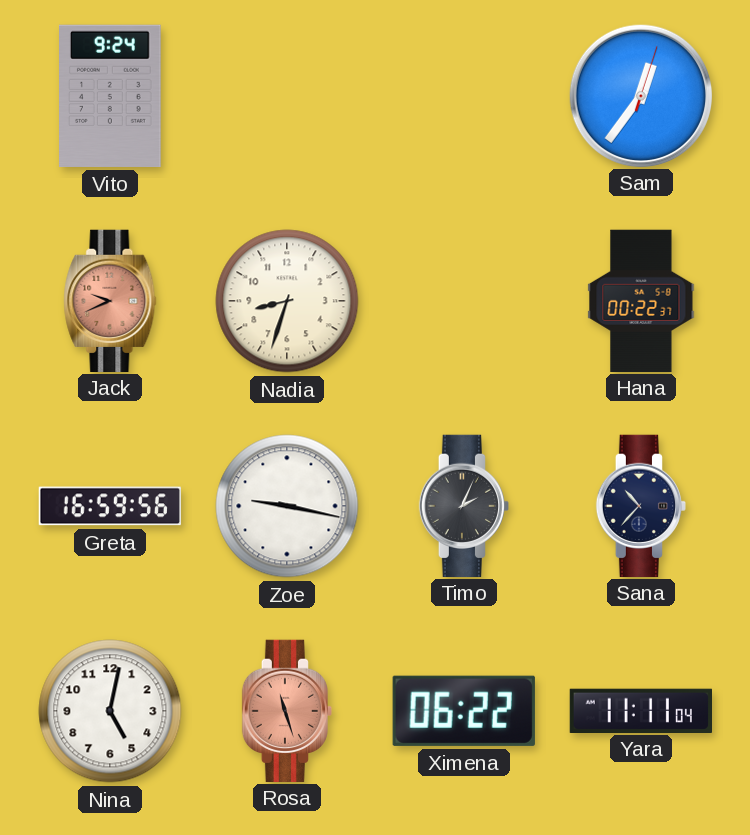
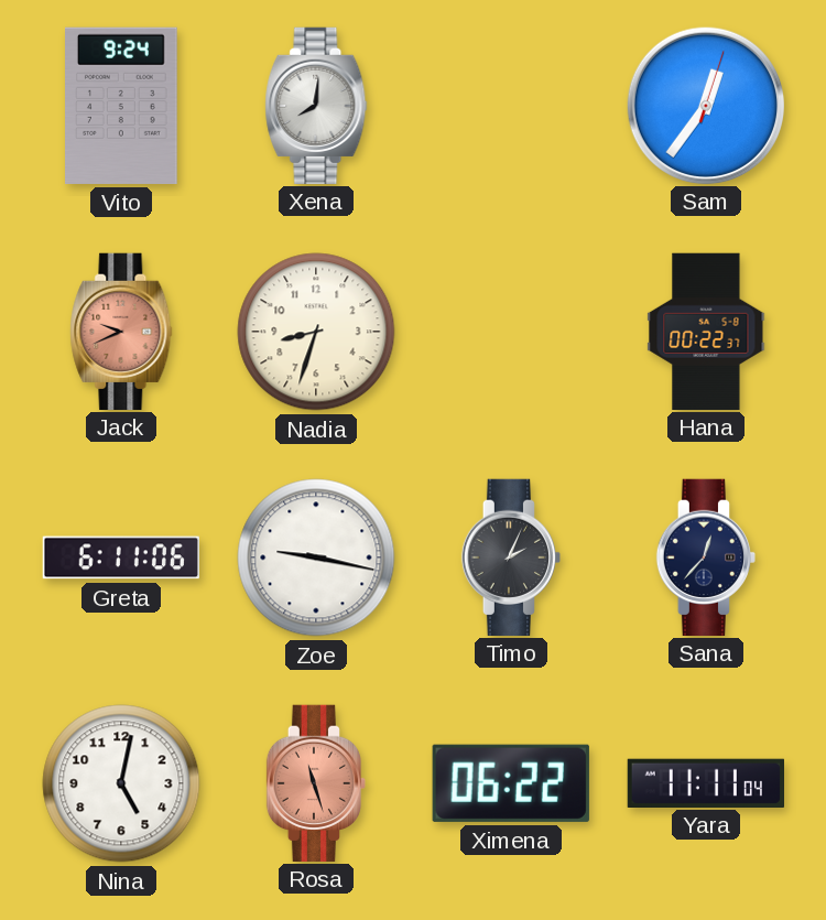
Xena: none -> 8:01 (316, 105)
Greta: 16:59 -> 6:11 (120, 558)
Sana: 10:37 -> 12:37 (705, 556)
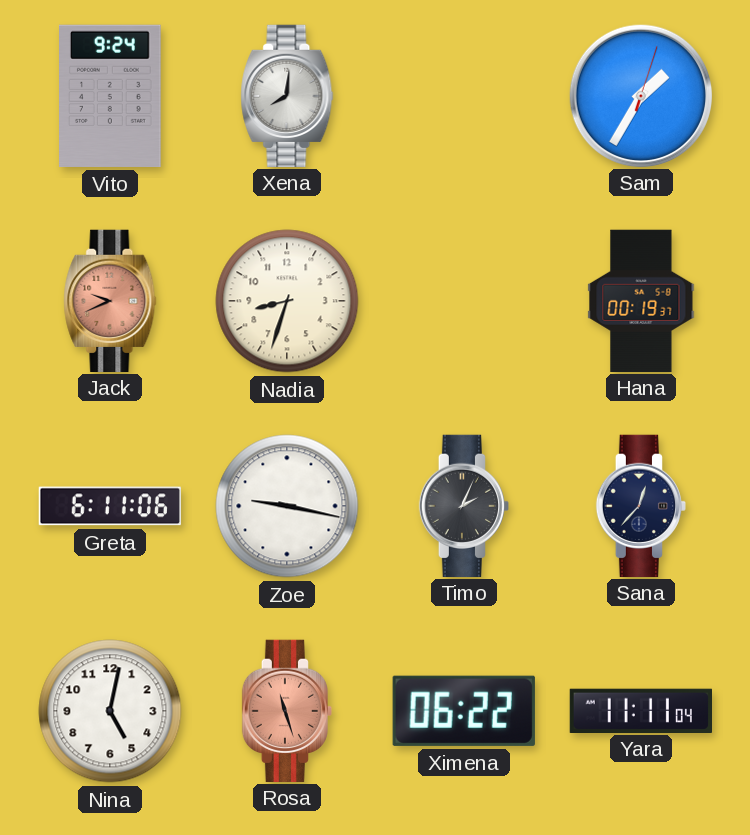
Sam: 12:36 -> 1:35 (640, 95)
Hana: 00:22 -> 00:19 (641, 300)
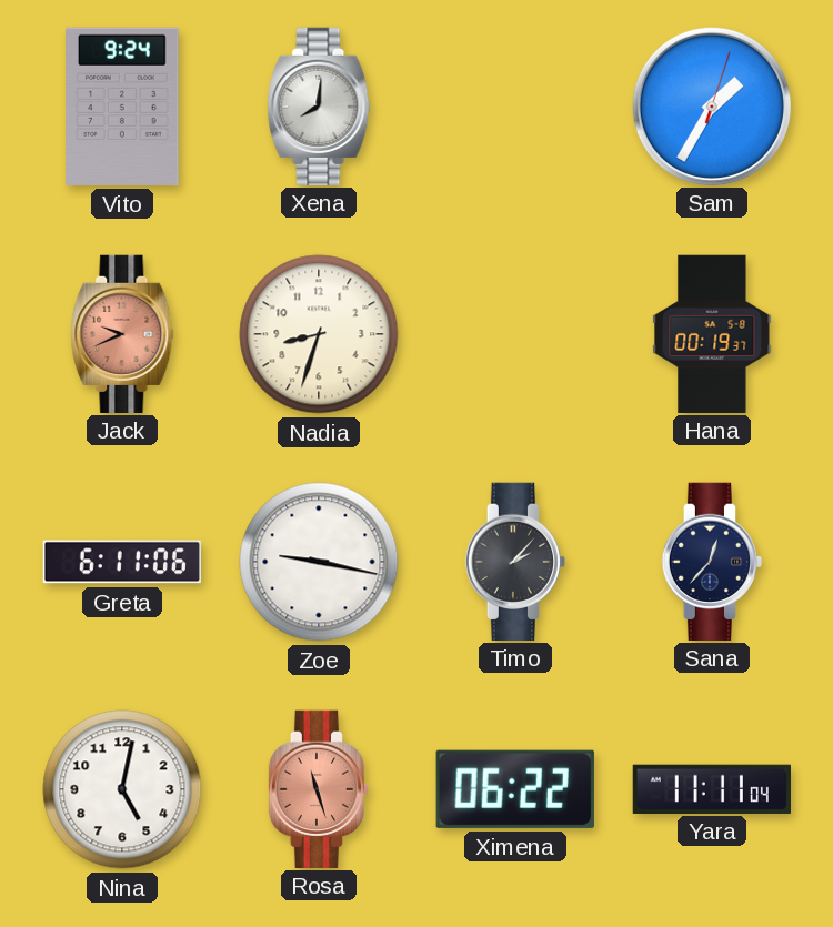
Timo: 2:04 -> 2:07 (514, 561)
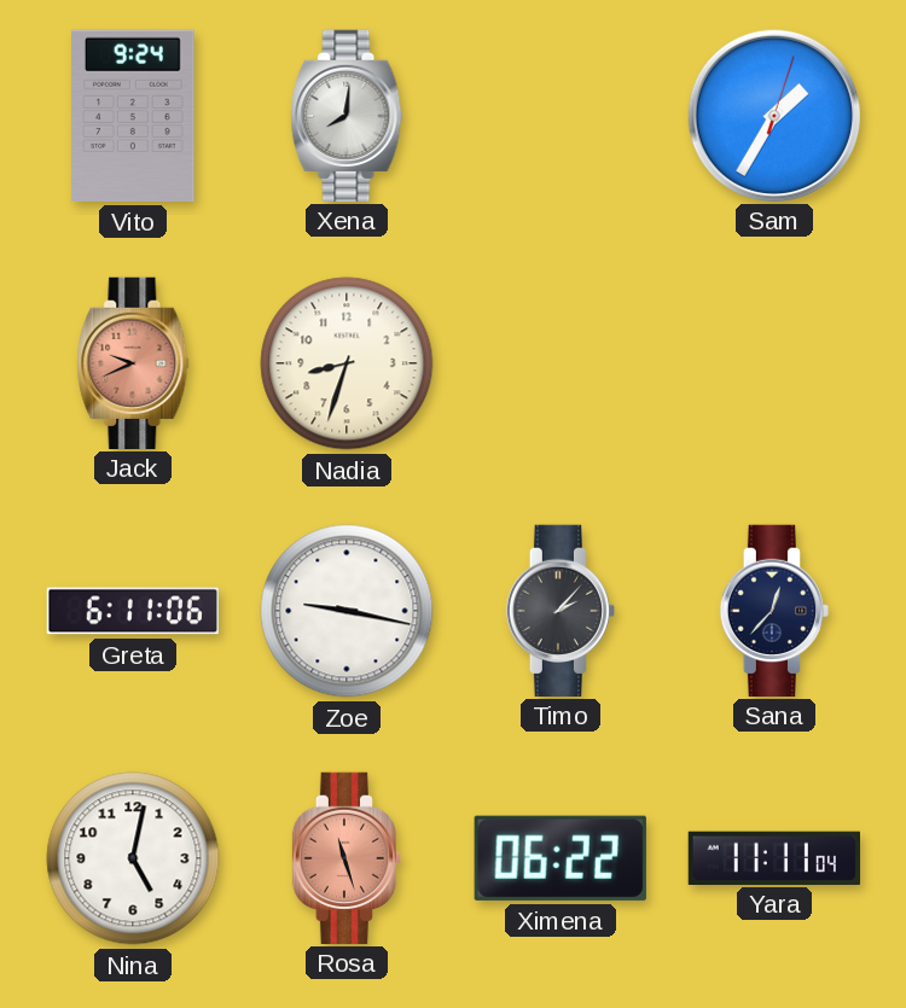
Hana: 00:19 -> none (712, 333)
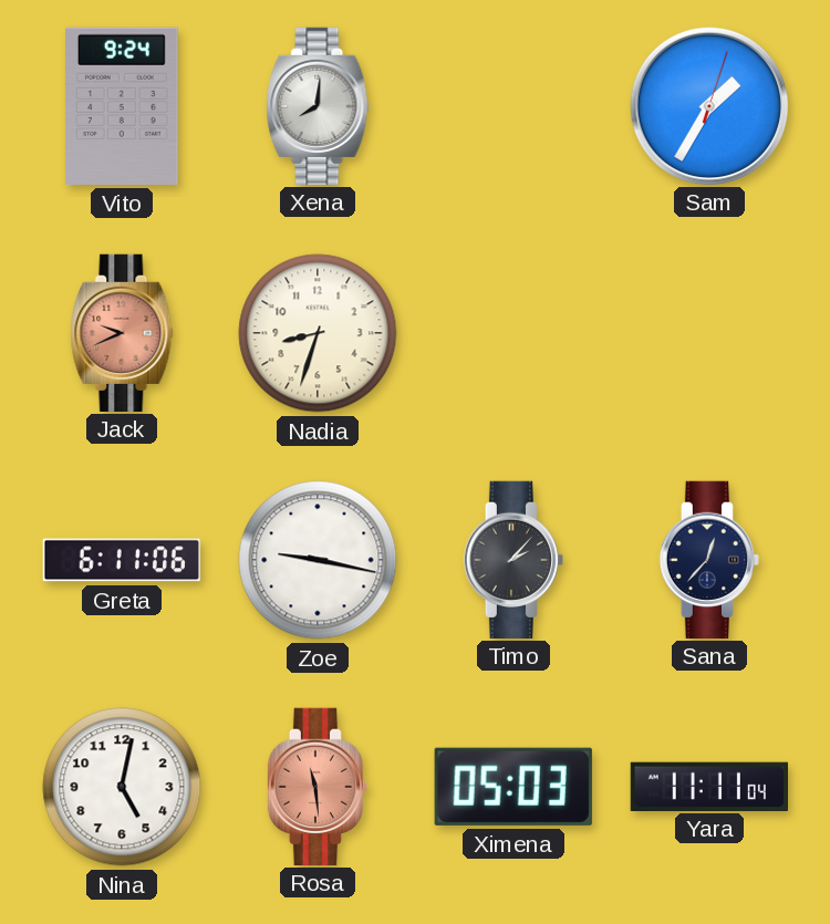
Rosa: 11:27 -> 11:29 (317, 786)
Ximena: 06:22 -> 05:03 (513, 787)
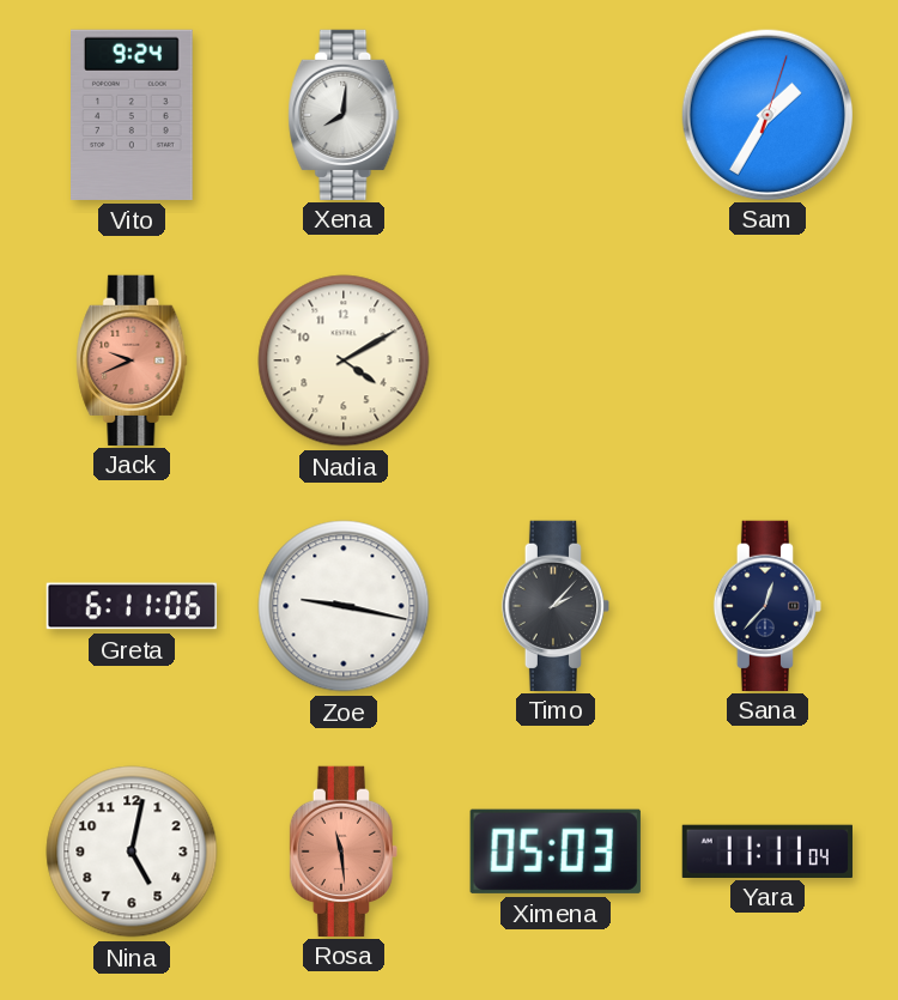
Nadia: 8:33 -> 4:10 (344, 360)
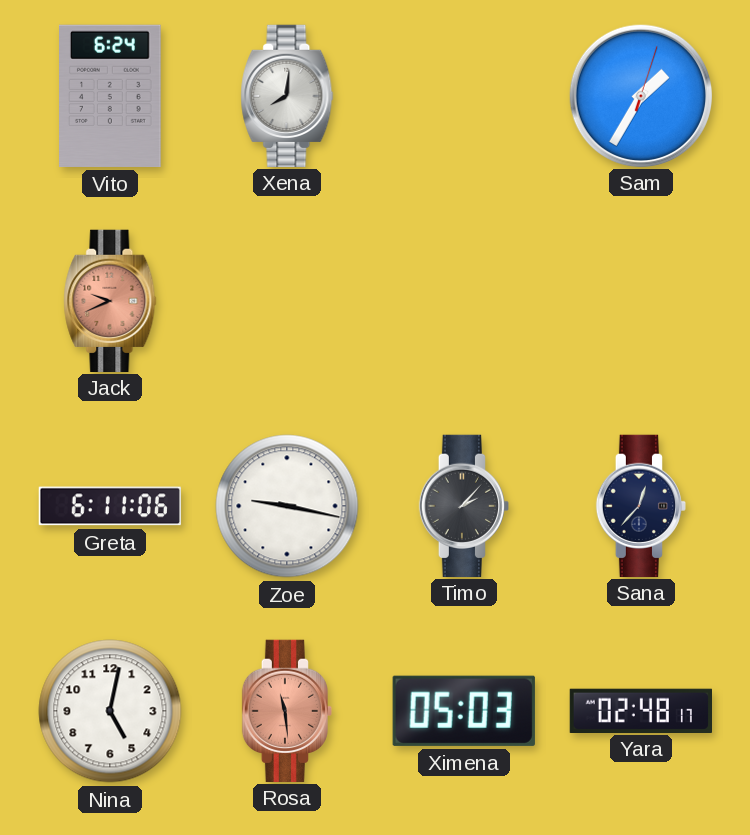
Vito: 9:24 -> 6:24 (111, 96)
Nadia: 4:10 -> none (344, 360)
Yara: 11:11 -> 02:48 (640, 710)
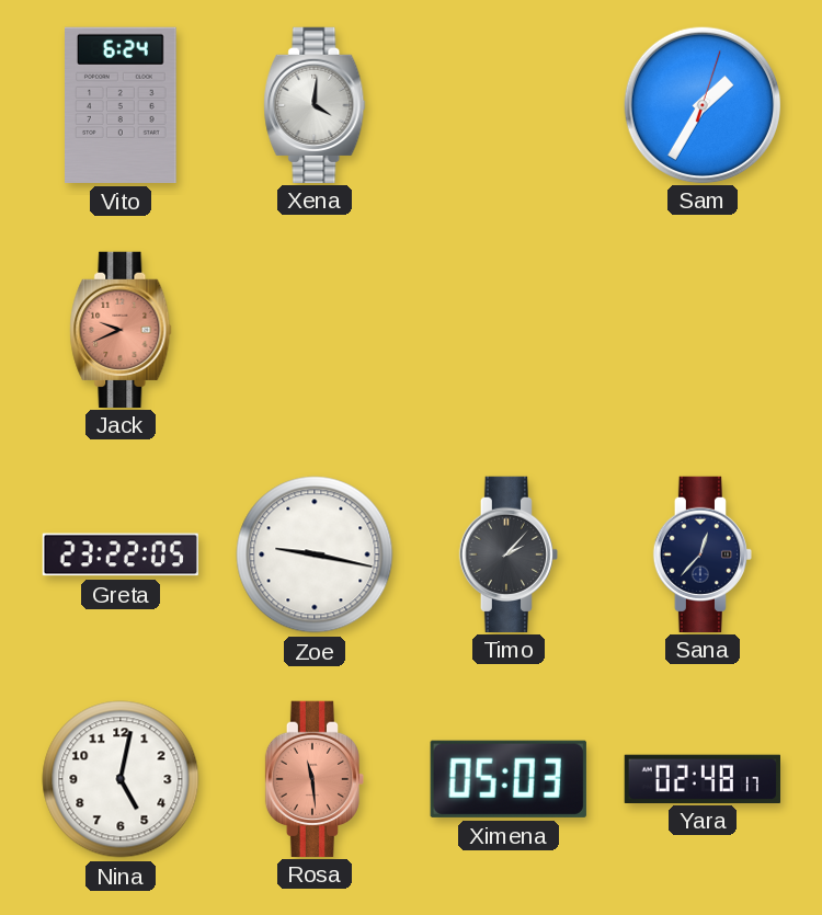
Xena: 8:01 -> 4:01 (315, 104)
Greta: 6:11 -> 23:22 (119, 554)
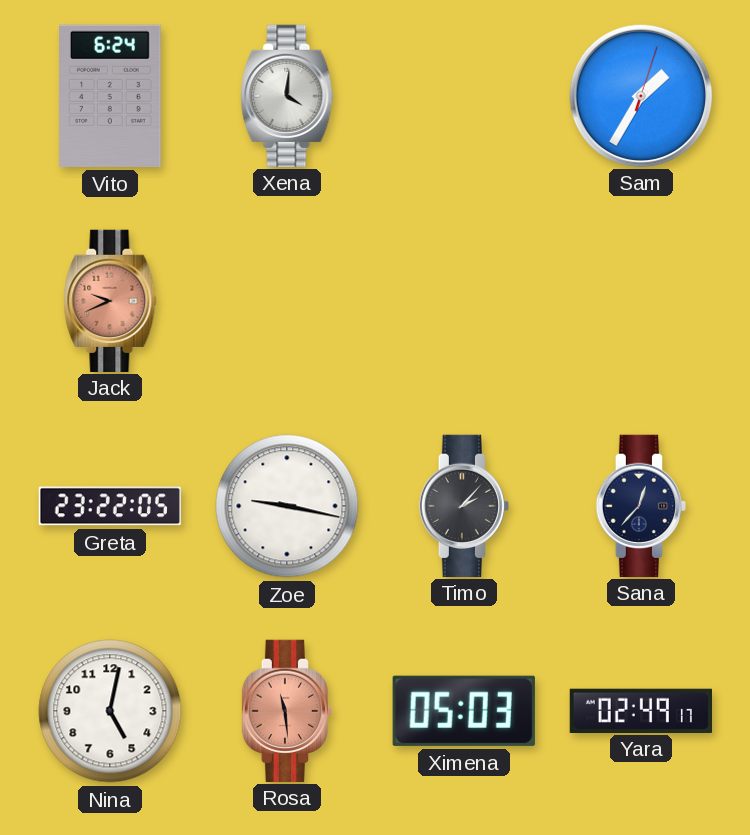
Yara: 02:48 -> 02:49 (640, 710)
